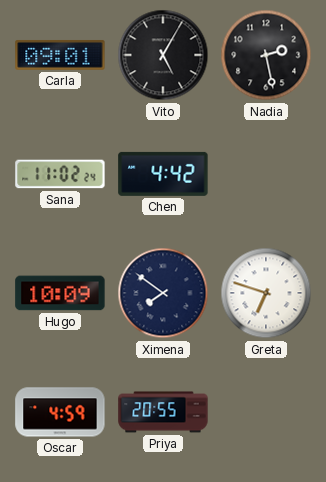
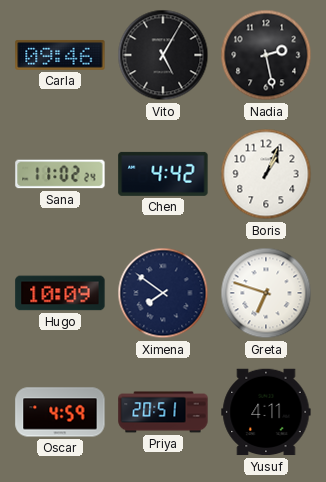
Carla: 09:01 -> 09:46 (60, 55)
Boris: none -> 1:04 (266, 174)
Priya: 20:55 -> 20:51 (163, 412)
Yusuf: none -> 4:11 (266, 412)
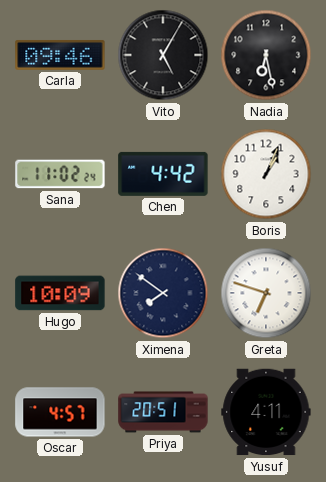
Nadia: 2:28 -> 6:28 (266, 55)
Oscar: 4:59 -> 4:57 (60, 412)
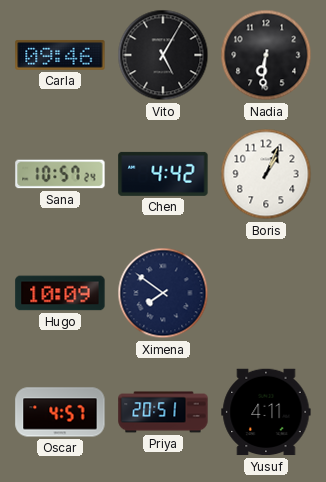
Nadia: 6:28 -> 6:31 (266, 55)
Sana: 11:02 -> 10:57 (60, 174)
Greta: 6:48 -> none (266, 293)
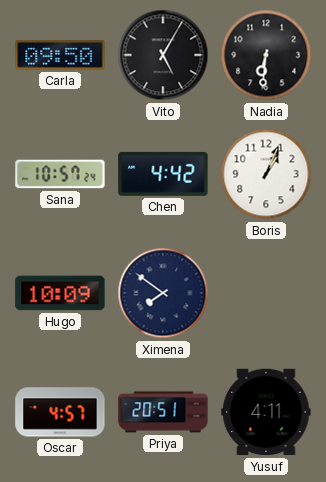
Carla: 09:46 -> 09:50 (60, 55)
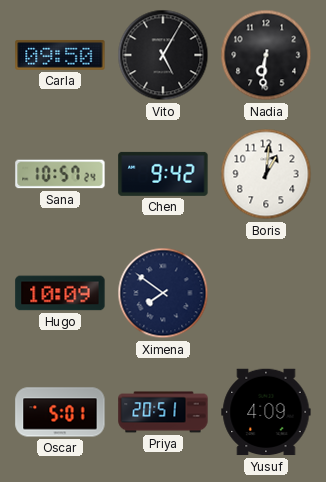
Chen: 4:42 -> 9:42 (163, 174)
Boris: 1:04 -> 1:01 (266, 174)
Oscar: 4:57 -> 5:01 (60, 412)
Yusuf: 4:11 -> 4:09 (266, 412)
